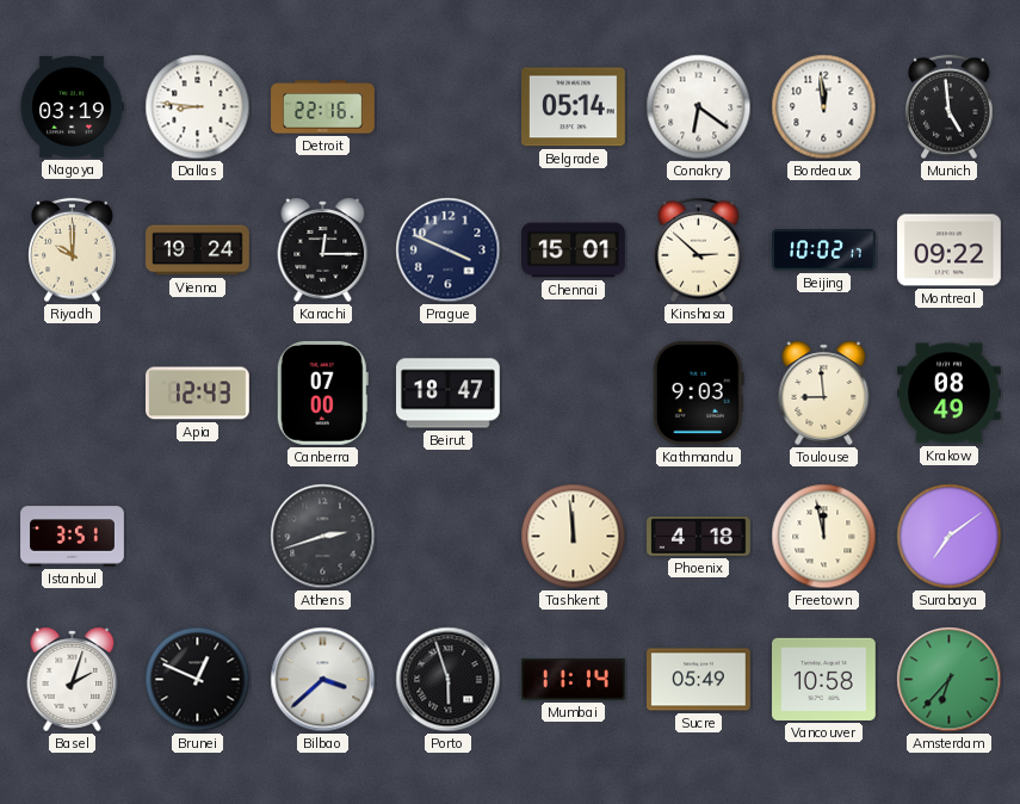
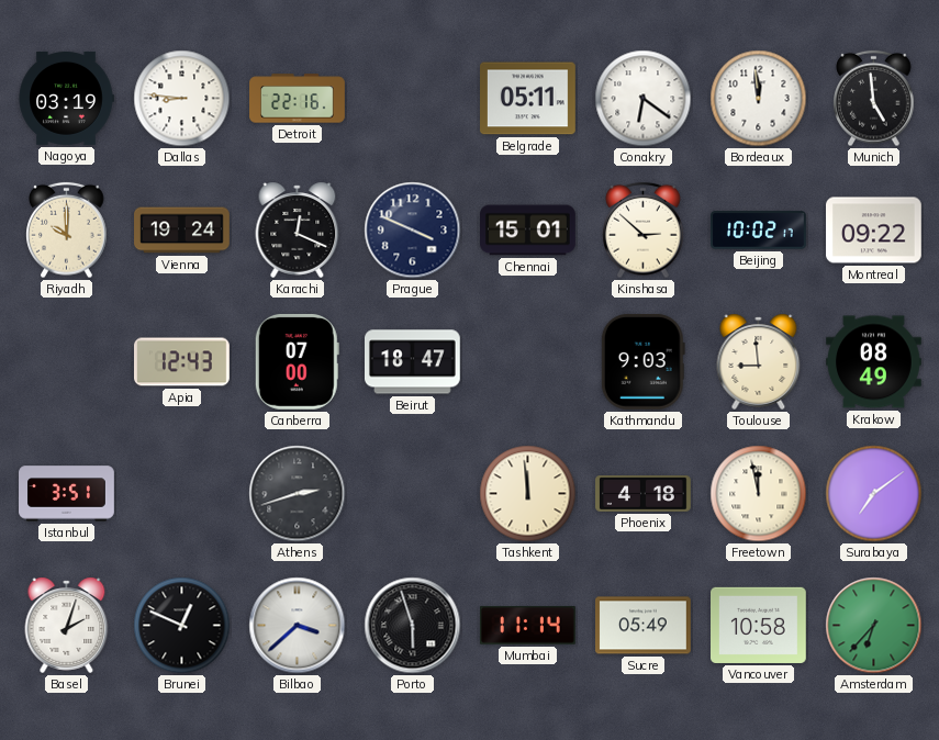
Belgrade: 05:14 -> 05:11 (528, 99)
Karachi: 12:15 -> 12:19 (298, 229)
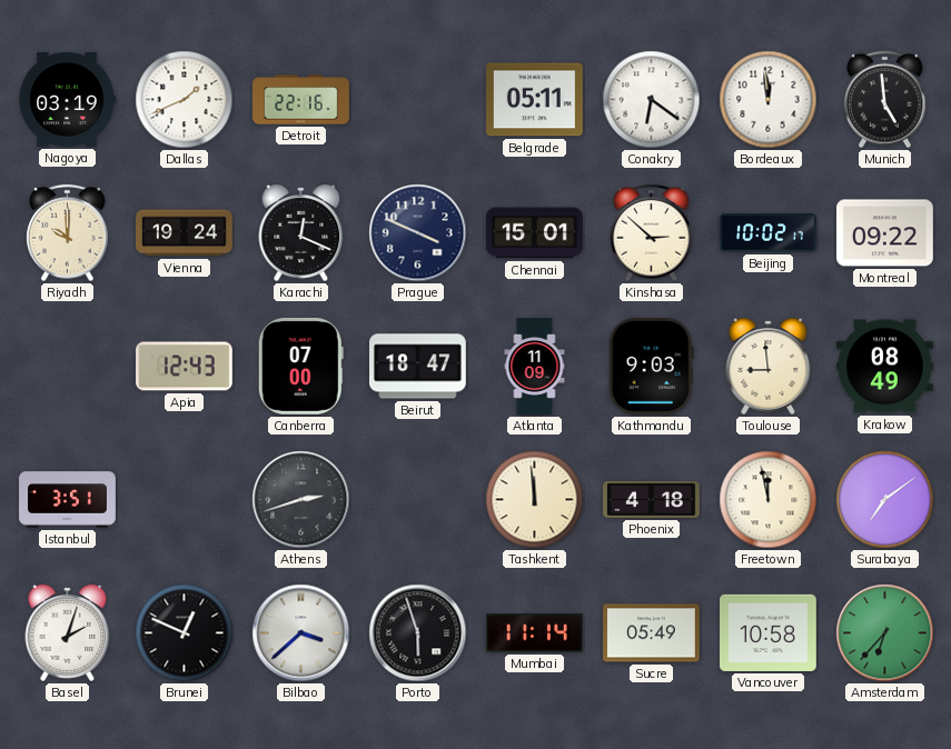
Dallas: 8:46 -> 1:41 (185, 100)
Atlanta: none -> 11:09 (535, 367)
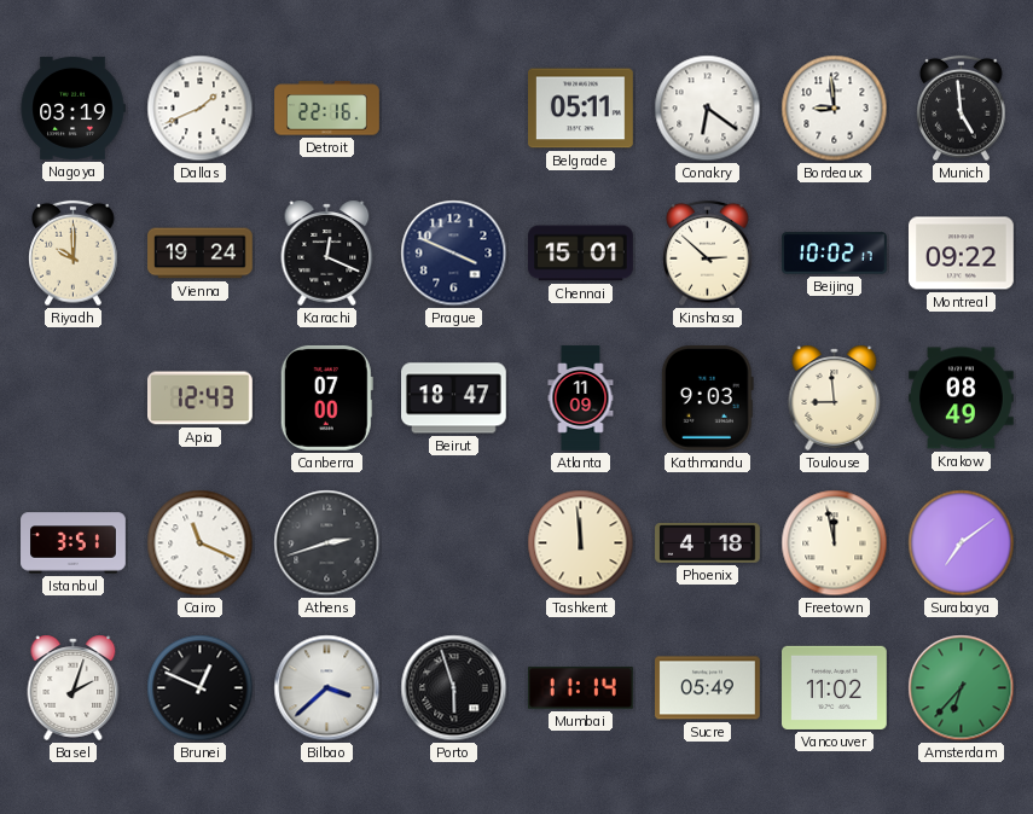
Bordeaux: 11:59 -> 8:59 (835, 109)
Cairo: none -> 11:19 (201, 543)
Vancouver: 10:58 -> 11:02 (835, 687)
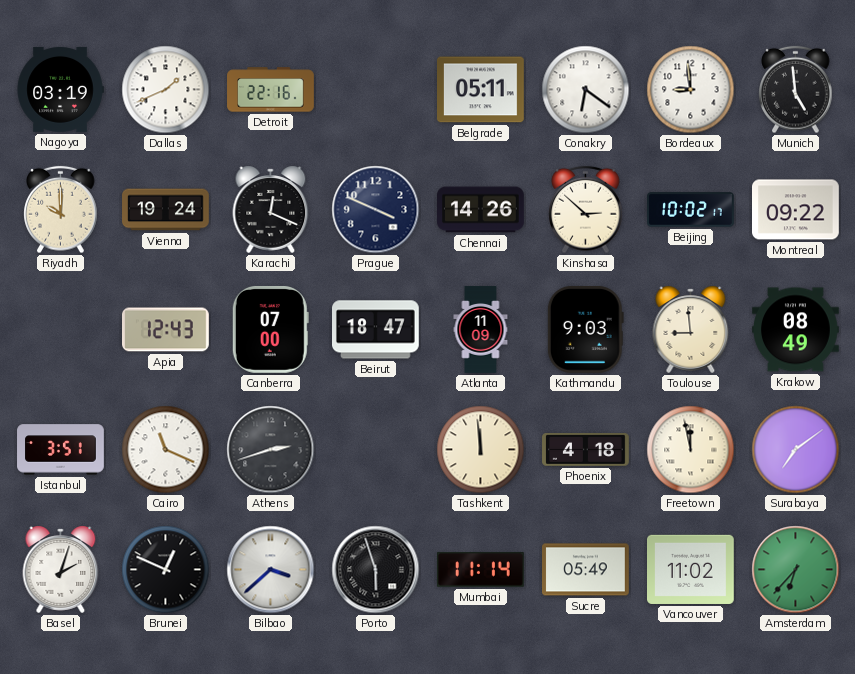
Chennai: 15:01 -> 14:26 (481, 210)
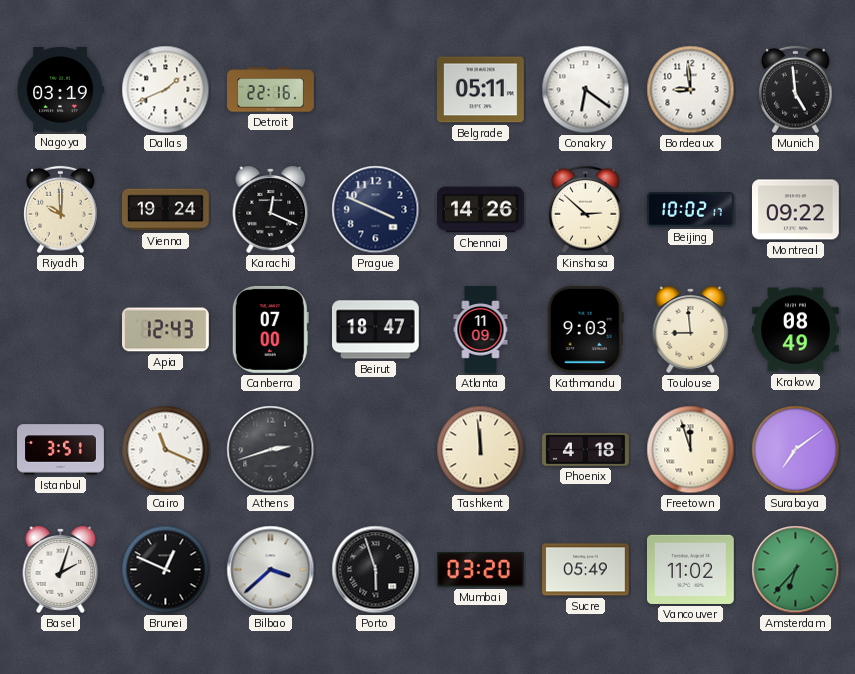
Freetown: 11:58 -> 11:57 (691, 450)
Mumbai: 11:14 -> 03:20 (481, 570)
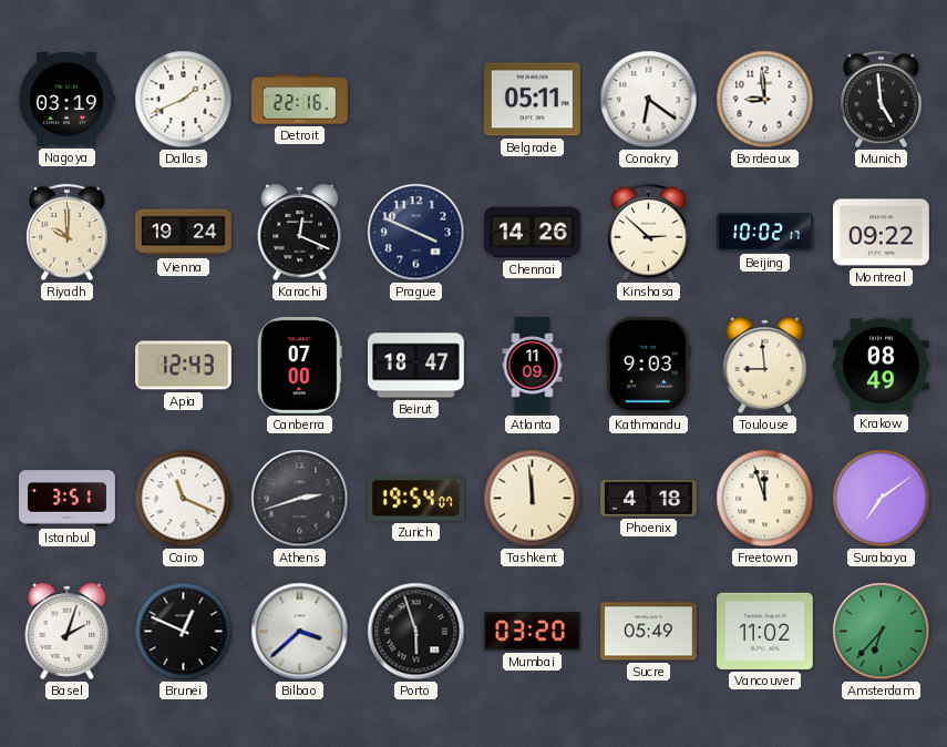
Zurich: none -> 19:54 (415, 499)
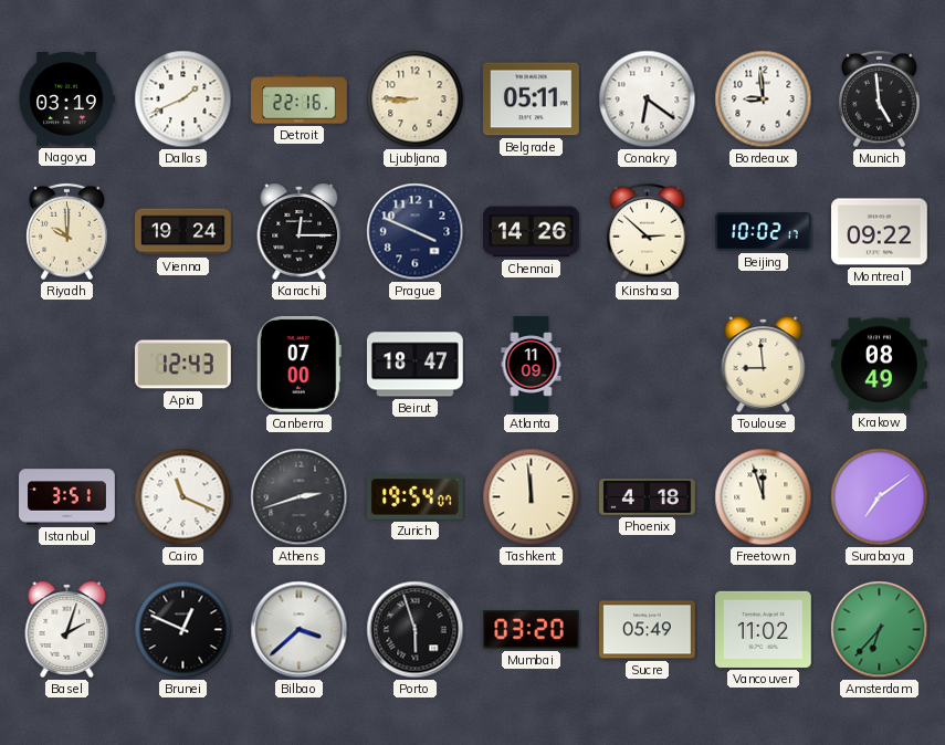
Ljubljana: none -> 8:45 (416, 99)
Karachi: 12:19 -> 12:15 (300, 231)
Kathmandu: 9:03 -> none (648, 365)
